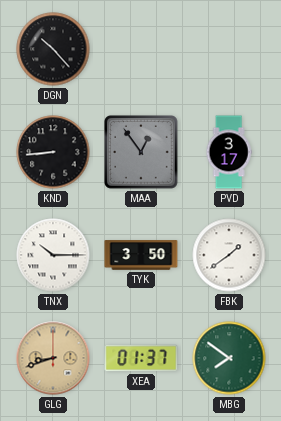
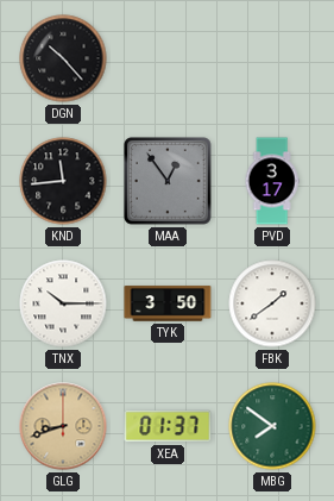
KND: 8:44 -> 11:44 (63, 181)
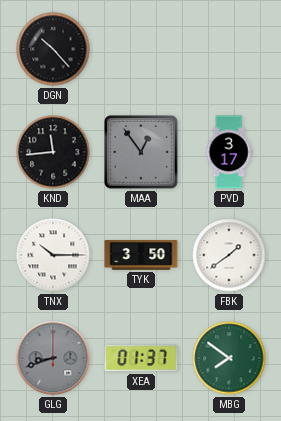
GLG dial: champagne -> grey (53, 358)
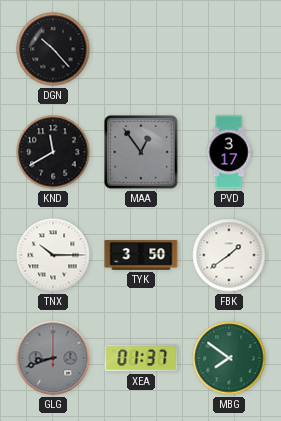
KND: 11:44 -> 11:40 (53, 152)
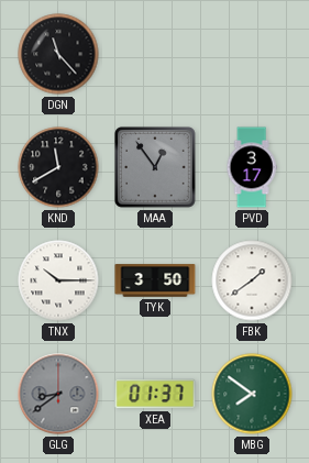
DGN: 10:23 -> 11:23 (58, 54)
GLG: 8:42 -> 8:39 (58, 394)
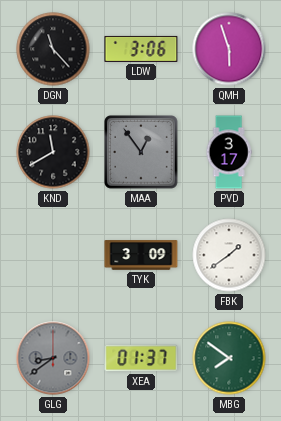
LDW: none -> 3:06 (141, 49)
QMH: none -> 5:57 (229, 49)
TNX: 10:15 -> none (58, 280)
TYK: 3:50 -> 3:09 (141, 255)
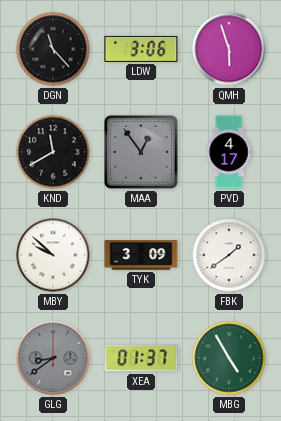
PVD: 3:17 -> 4:17 (229, 152)
MBY: none -> 9:52 (53, 255)
MBG: 7:51 -> 4:55 (229, 358)
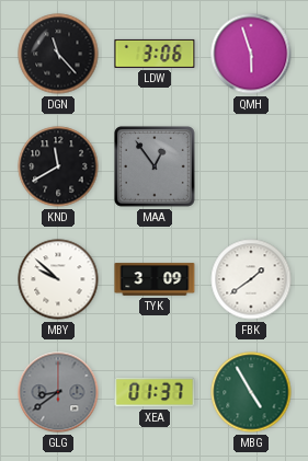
PVD: 4:17 -> none (229, 152)
